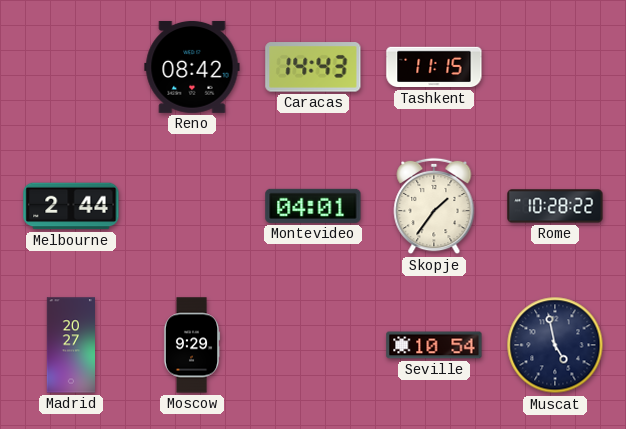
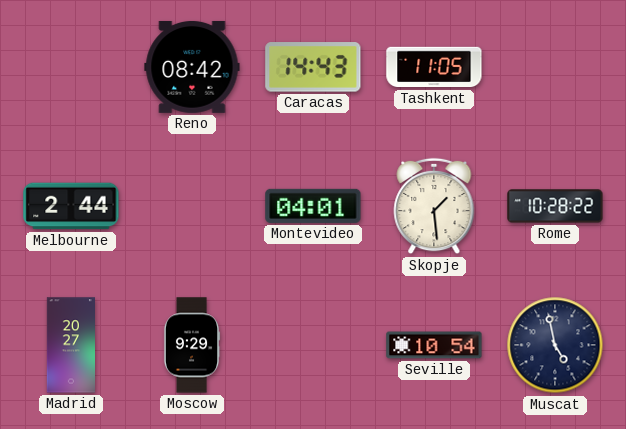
Tashkent: 11:15 -> 11:05 (434, 67)
Skopje: 1:36 -> 1:29 (434, 206)
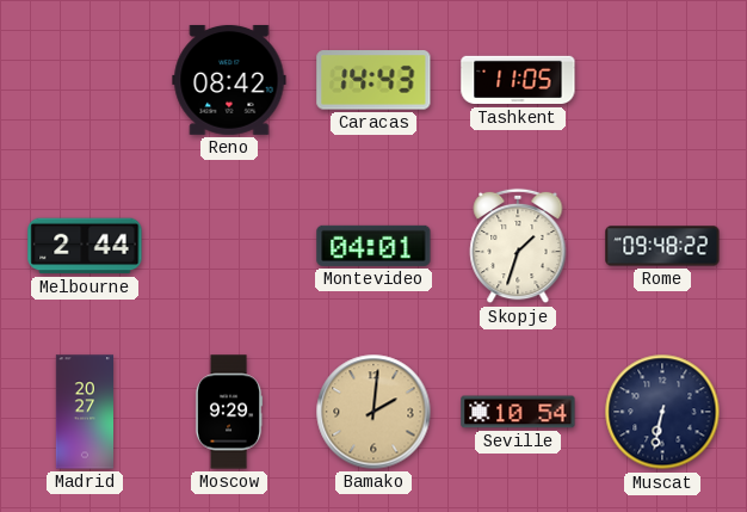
Skopje: 1:29 -> 1:33 (518, 246)
Rome: 10:28 -> 09:48 (662, 246)
Bamako: none -> 2:01 (373, 412)
Muscat: 4:58 -> 6:32 (662, 412)
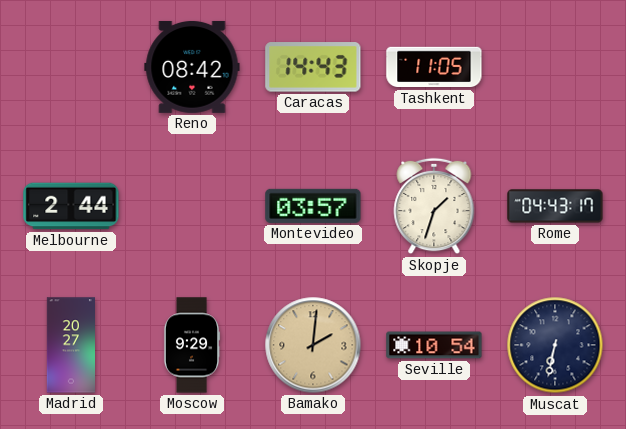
Montevideo: 04:01 -> 03:57 (313, 206)
Rome: 09:48 -> 04:43 (555, 206)
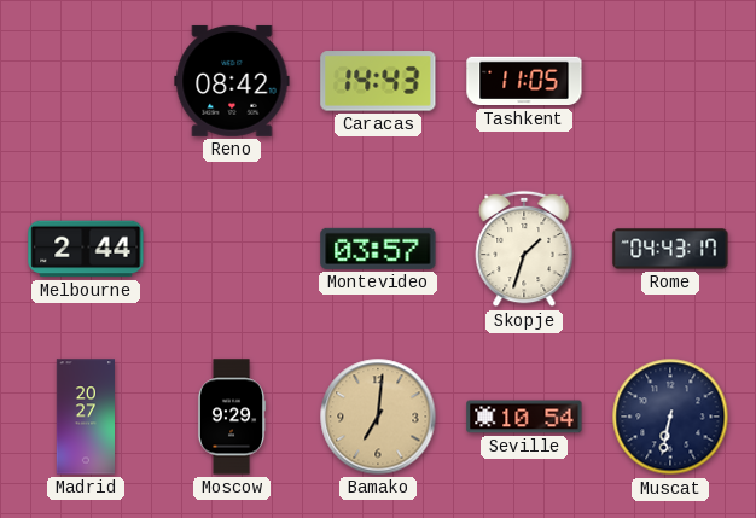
Bamako: 2:01 -> 7:01 (378, 417)
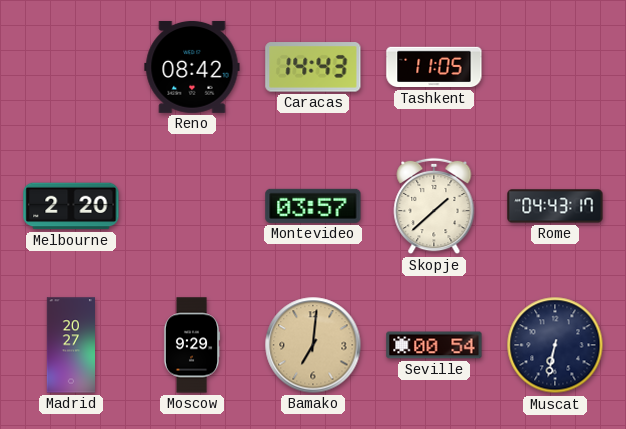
Melbourne: 2:44 -> 2:20 (71, 206)
Skopje: 1:33 -> 1:38 (434, 206)
Seville: 10:54 -> 00:54 (434, 345)
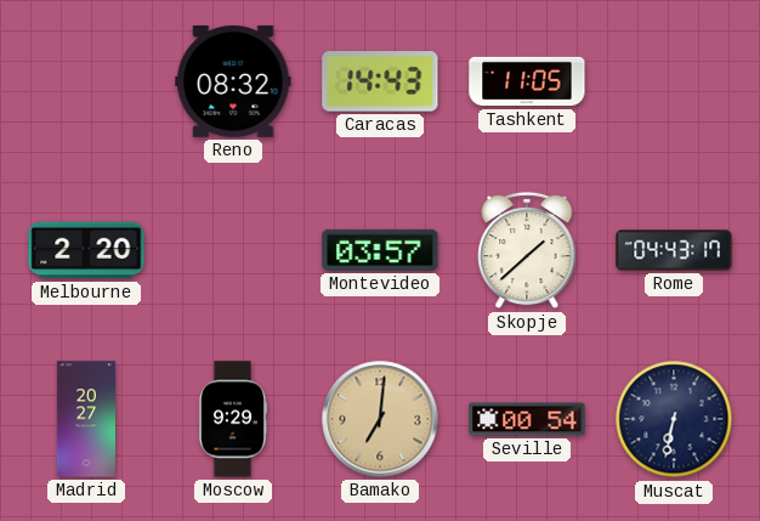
Reno: 08:42 -> 08:32 (233, 81)
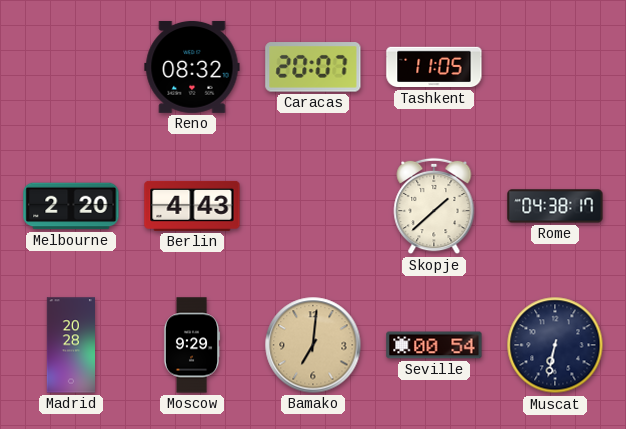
Caracas: 14:43 -> 20:07 (313, 67)
Berlin: none -> 4:43 (192, 206)
Montevideo: 03:57 -> none (380, 250)
Rome: 04:43 -> 04:38 (555, 206)
Madrid: 20:27 -> 20:28 (70, 345)
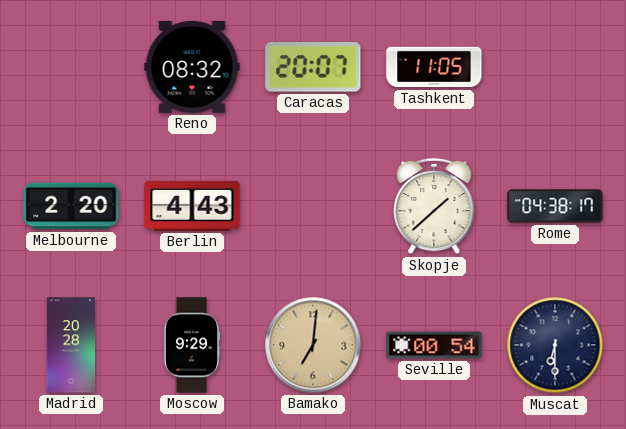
Muscat: 6:32 -> 6:30 (555, 345)
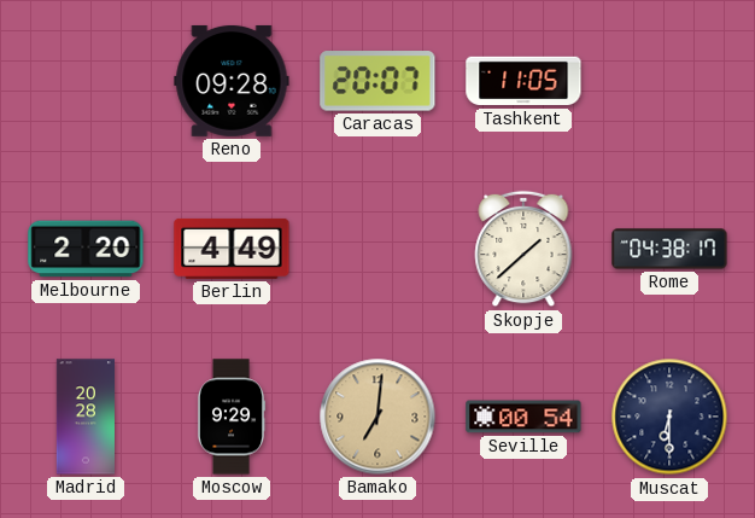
Reno: 08:32 -> 09:28 (232, 81)
Berlin: 4:43 -> 4:49 (232, 249)
